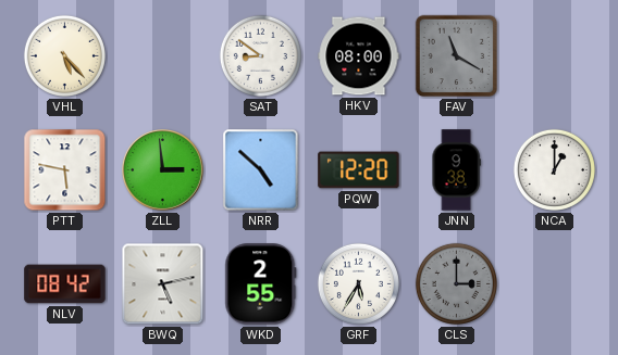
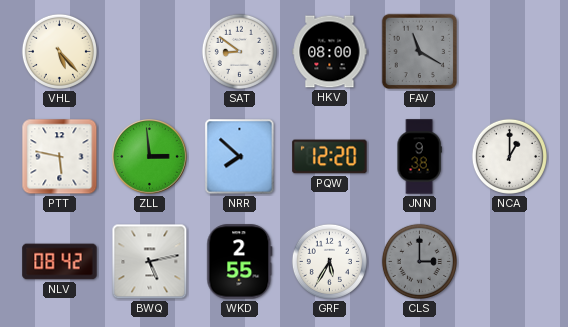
NRR: 4:52 -> 7:52 (240, 157)
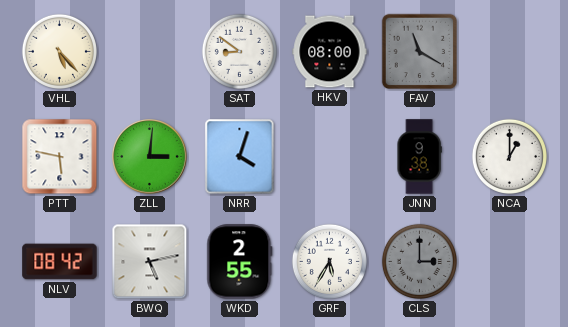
ZLL: 2:59 -> 3:01 (150, 157)
NRR: 7:52 -> 4:03 (240, 157)
PQW: 12:20 -> none (330, 157)
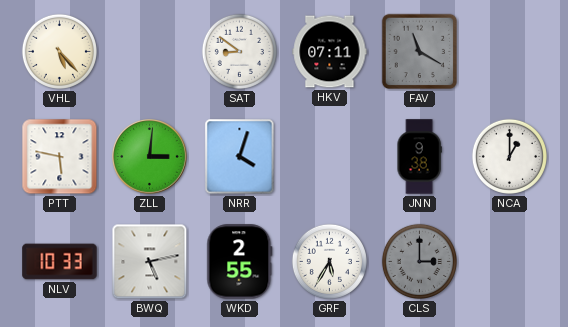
HKV: 08:00 -> 07:11 (330, 52)
NLV: 08:42 -> 10:33 (60, 262)
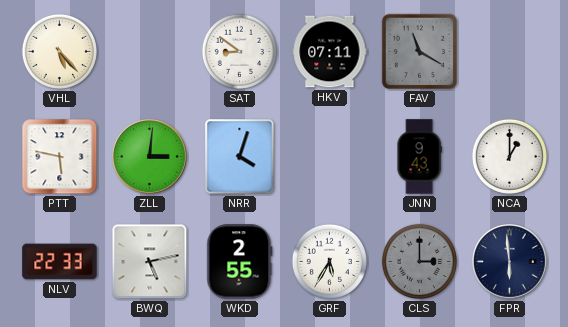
JNN: 9:38 -> 9:43 (419, 157)
NLV: 10:33 -> 22:33 (60, 262)
FPR: none -> 5:59 (510, 262)
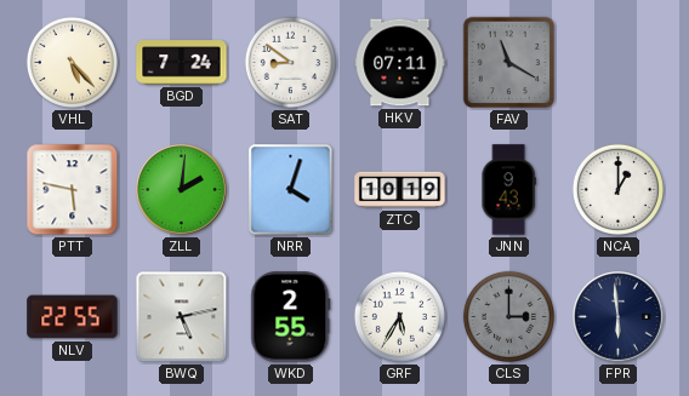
BGD: none -> 7:24 (182, 63)
ZLL: 3:01 -> 2:01 (182, 190)
ZTC: none -> 10:19 (400, 190)
NLV: 22:33 -> 22:55 (73, 317)
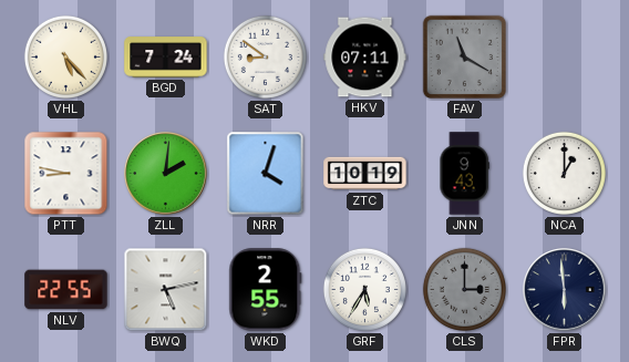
PTT: 5:47 -> 8:47 (66, 174)
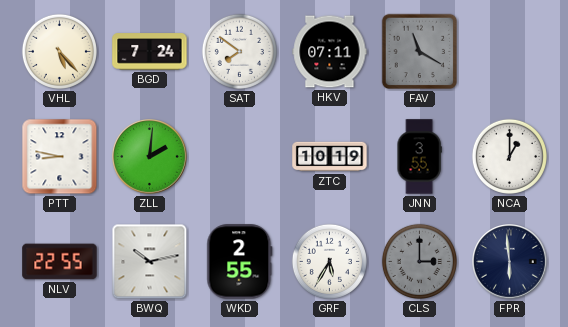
SAT: 8:51 -> 7:51 (239, 51)
NRR: 4:03 -> none (266, 174)
JNN: 9:43 -> 3:55 (419, 157)
BWQ: 5:13 -> 10:13 (150, 262)
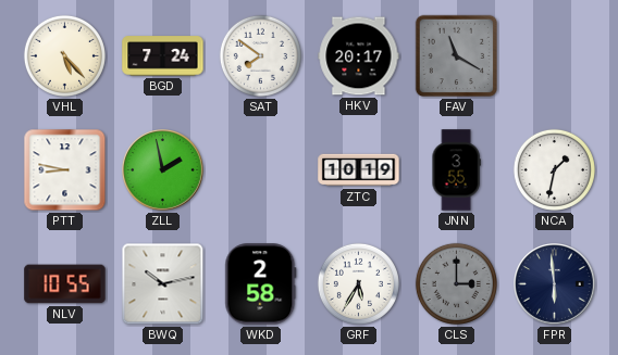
HKV: 07:11 -> 20:17 (359, 56)
ZLL: 2:01 -> 1:58 (163, 170)
NCA: 1:00 -> 1:32 (554, 169)
NLV: 22:55 -> 10:55 (65, 284)
WKD: 2:55 -> 2:58 (261, 284)
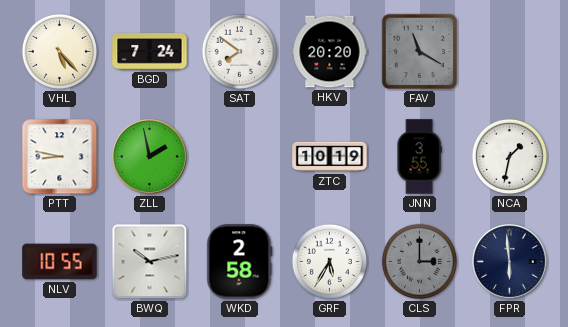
HKV: 20:17 -> 20:20 (330, 52)
